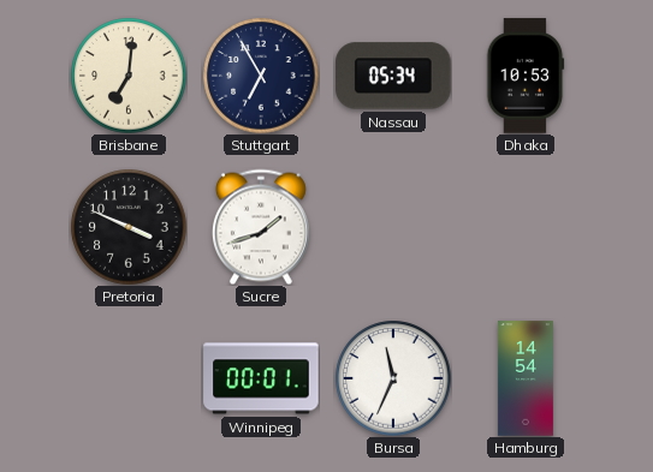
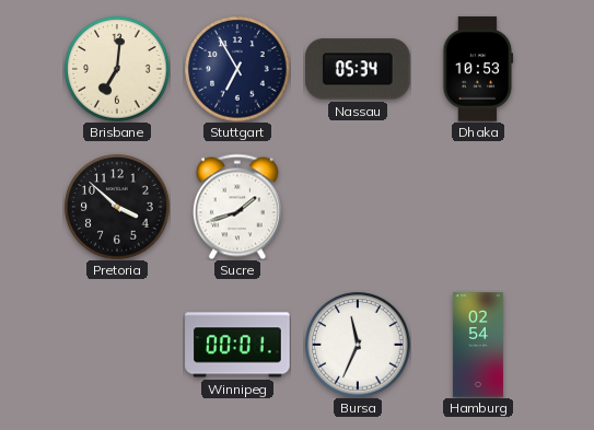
Pretoria: 3:49 -> 3:52 (117, 207)
Hamburg: 14:54 -> 02:54 (478, 345)
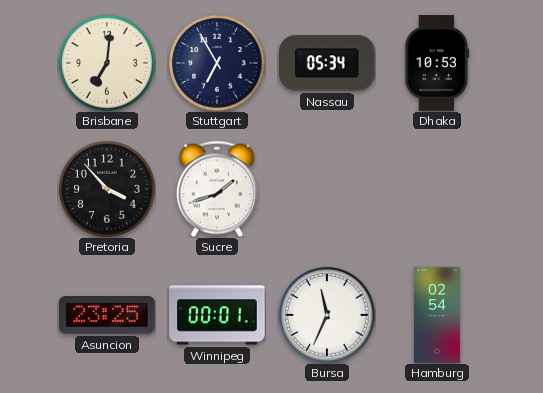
Pretoria: 3:52 -> 3:53 (107, 189)
Asuncion: none -> 23:25 (107, 316)
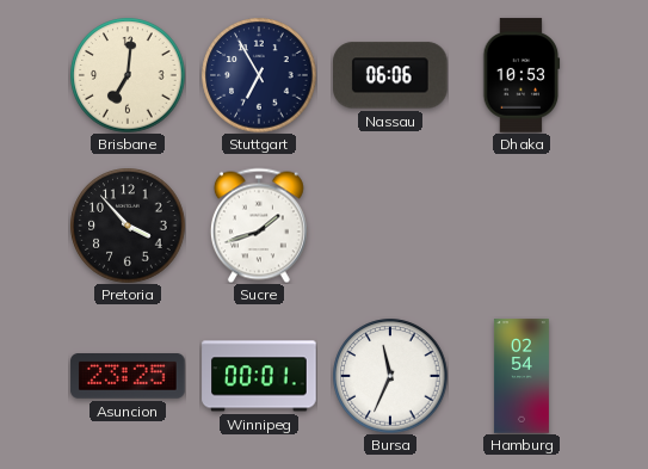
Nassau: 05:34 -> 06:06 (391, 75)
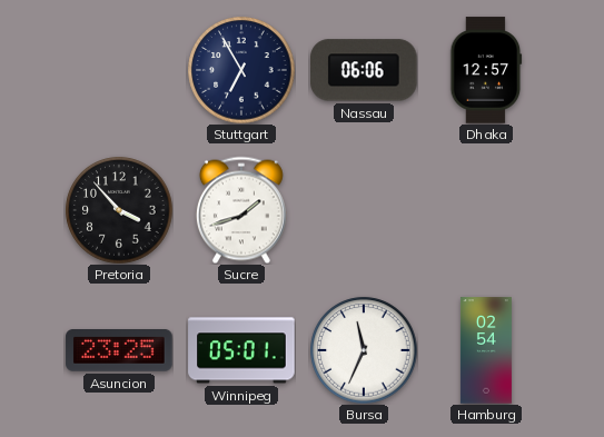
Brisbane: 7:01 -> none (128, 75)
Dhaka: 10:53 -> 12:57 (486, 70)
Winnipeg: 00:01 -> 05:01 (241, 350)
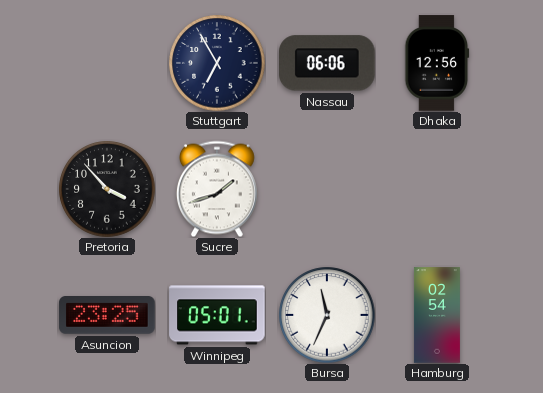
Dhaka: 12:57 -> 12:56 (437, 63)
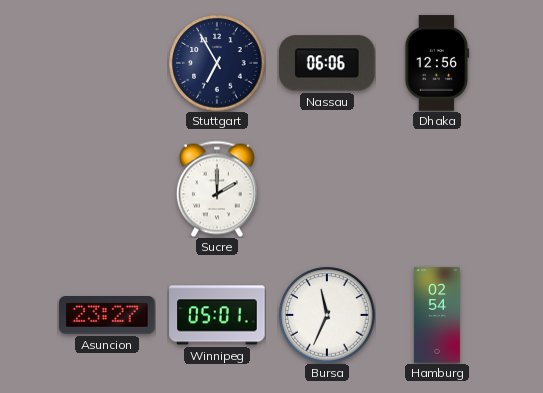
Pretoria: 3:53 -> none (107, 189)
Sucre: 1:42 -> 2:00 (217, 189)
Asuncion: 23:25 -> 23:27 (107, 316)
